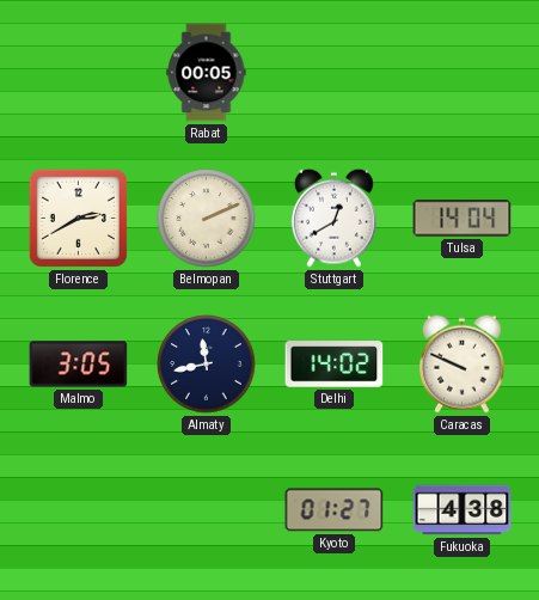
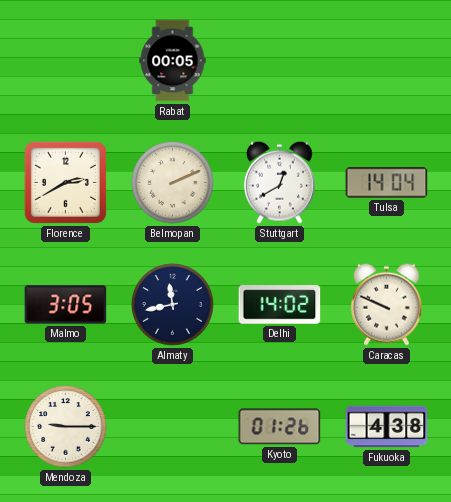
Mendoza: none -> 9:15 (66, 427)
Kyoto: 01:27 -> 01:26 (280, 427)
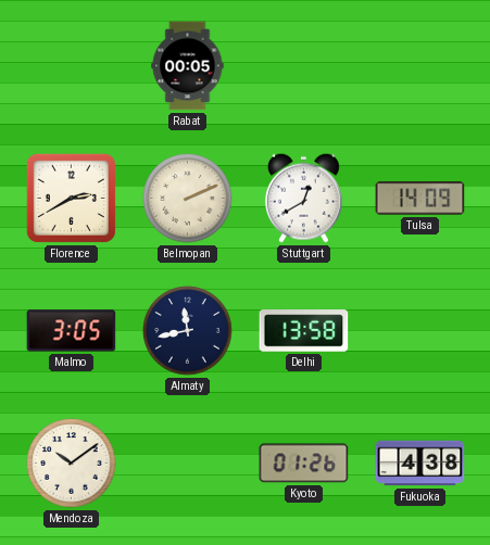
Tulsa: 14:04 -> 14:09 (420, 199)
Delhi: 14:02 -> 13:58 (304, 331)
Caracas: 9:49 -> none (386, 304)
Mendoza: 9:15 -> 10:09 (72, 464)
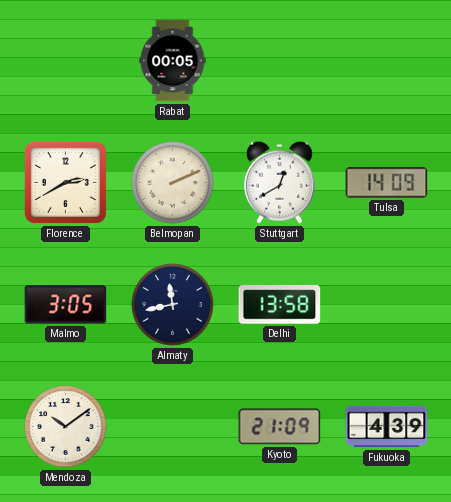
Kyoto: 01:26 -> 21:09 (280, 427)
Fukuoka: 4:38 -> 4:39 (387, 427)
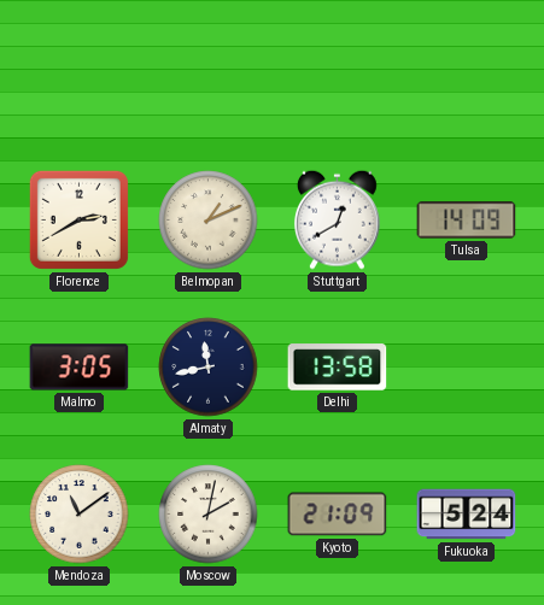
Rabat: 00:05 -> none (173, 61)
Belmopan: 2:11 -> 1:11 (209, 221)
Mendoza: 10:09 -> 11:09 (80, 515)
Moscow: none -> 2:02 (209, 515)
Fukuoka: 4:39 -> 5:24 (467, 515)
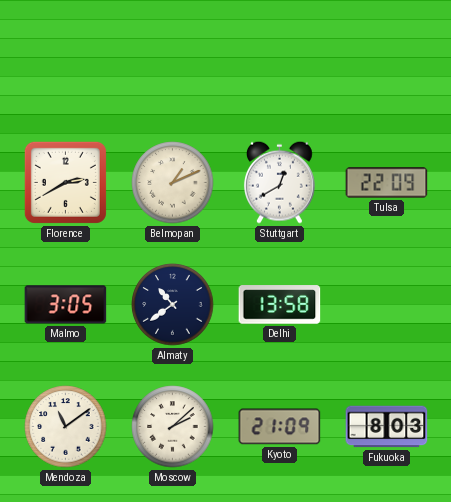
Tulsa: 14:09 -> 22:09 (387, 183)
Almaty: 11:43 -> 10:39 (173, 305)
Moscow: 2:02 -> 2:08 (173, 427)
Fukuoka: 5:24 -> 8:03 (387, 427)
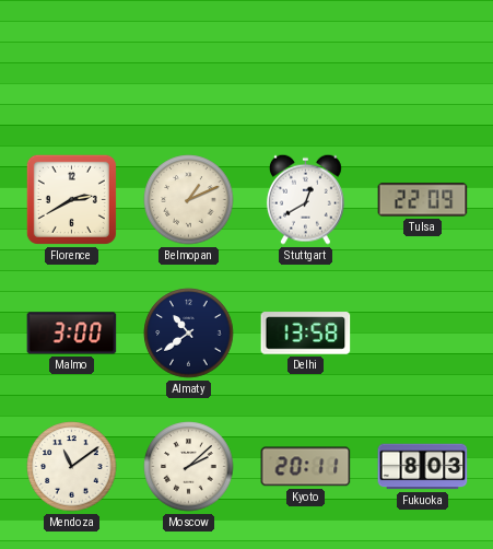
Malmo: 3:05 -> 3:00 (72, 334)
Kyoto: 21:09 -> 20:11 (306, 467)
